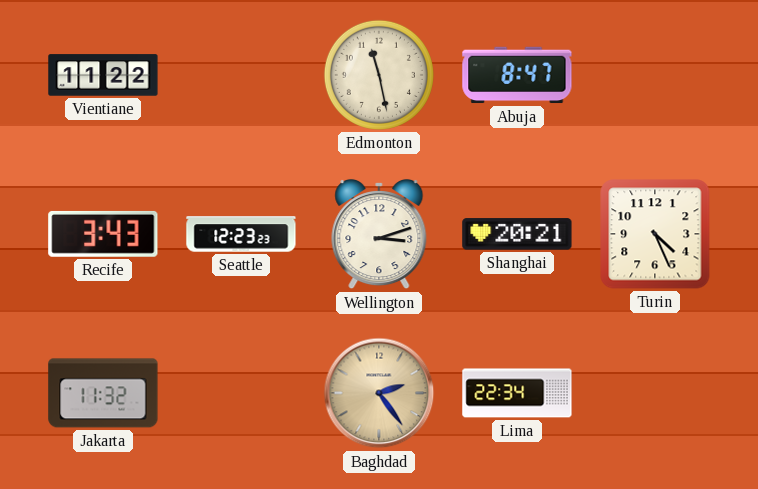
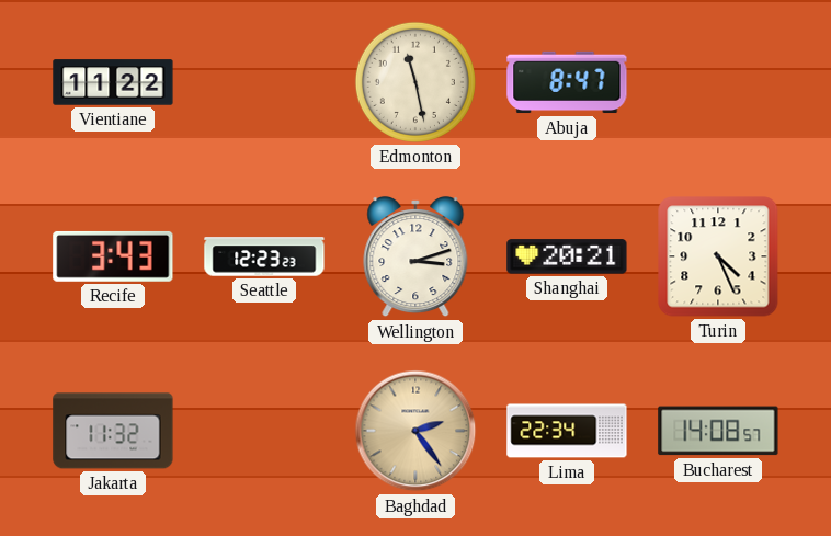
Bucharest: none -> 14:08 (718, 431)
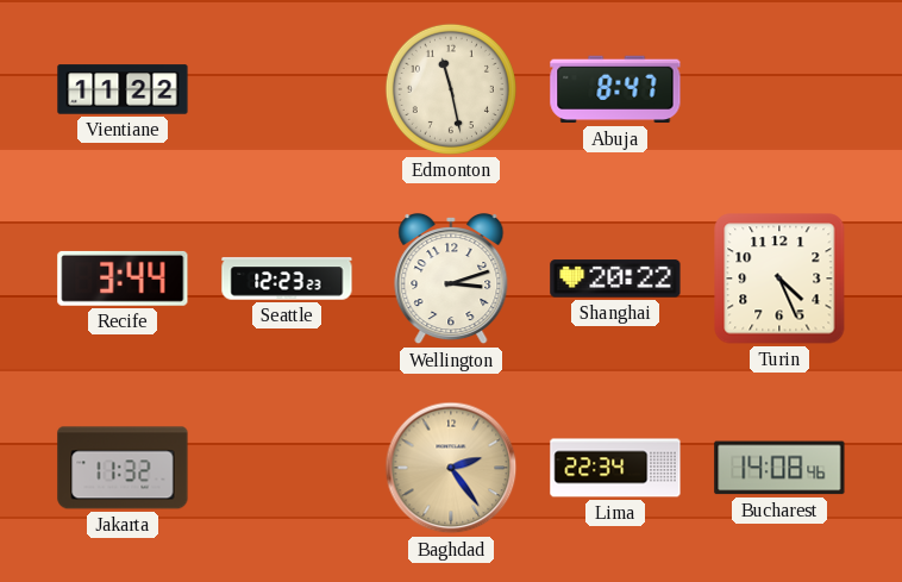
Recife: 3:43 -> 3:44 (123, 279)
Shanghai: 20:21 -> 20:22 (615, 279)
Bucharest: 14:08:57 -> 14:08:46 (779, 468)
